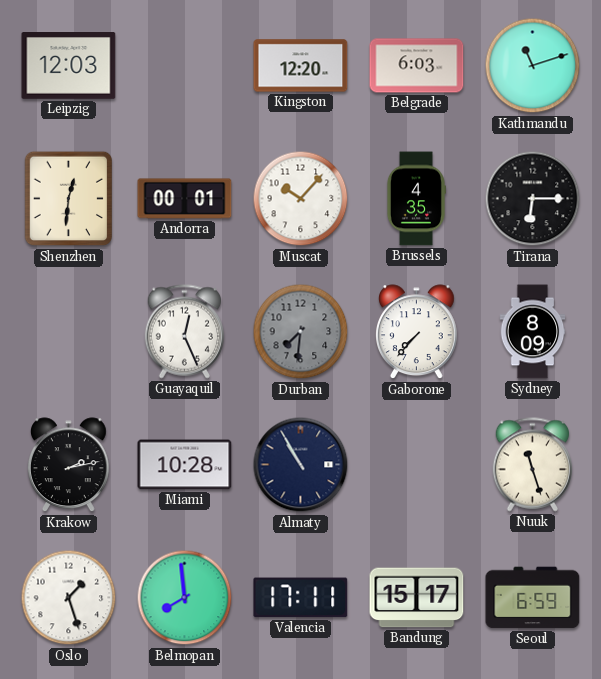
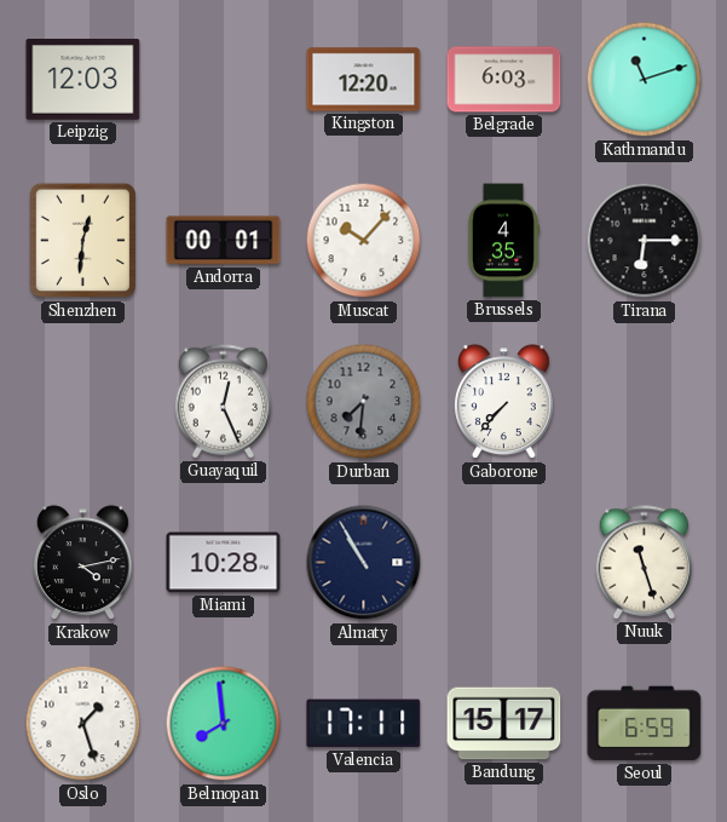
Sydney: 8:09 -> none (533, 332)
Krakow: 2:13 -> 4:13 (82, 563)
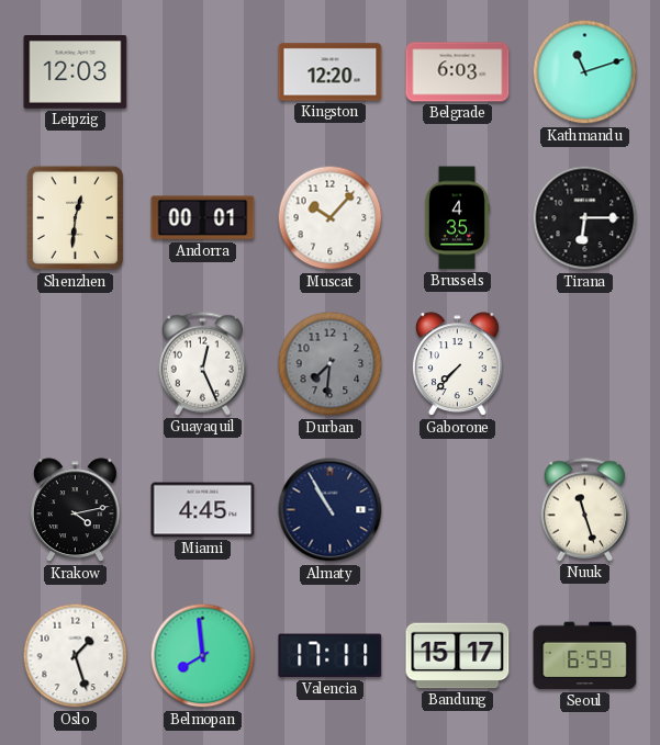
Miami: 10:28 -> 4:45 (203, 510)
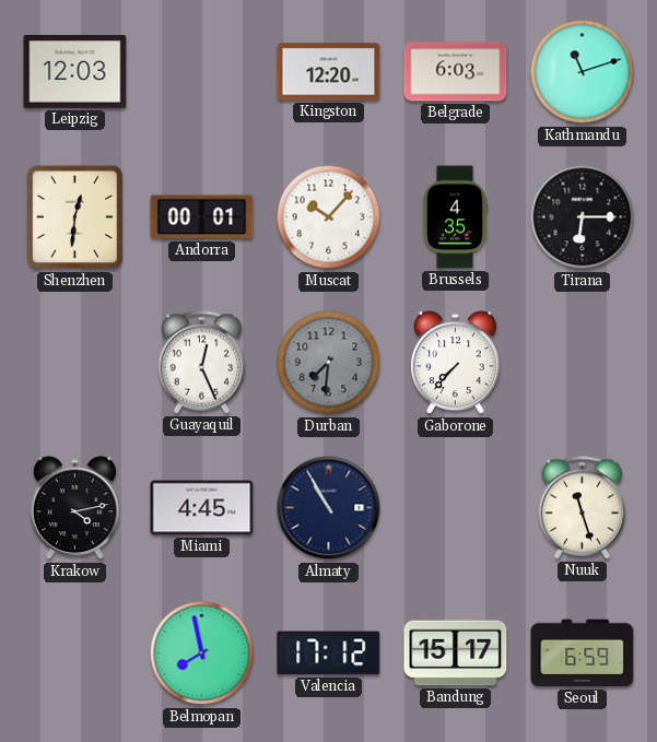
Oslo: 1:27 -> none (76, 656)
Belmopan: 7:59 -> 7:58 (202, 653)
Valencia: 17:11 -> 17:12 (329, 653)
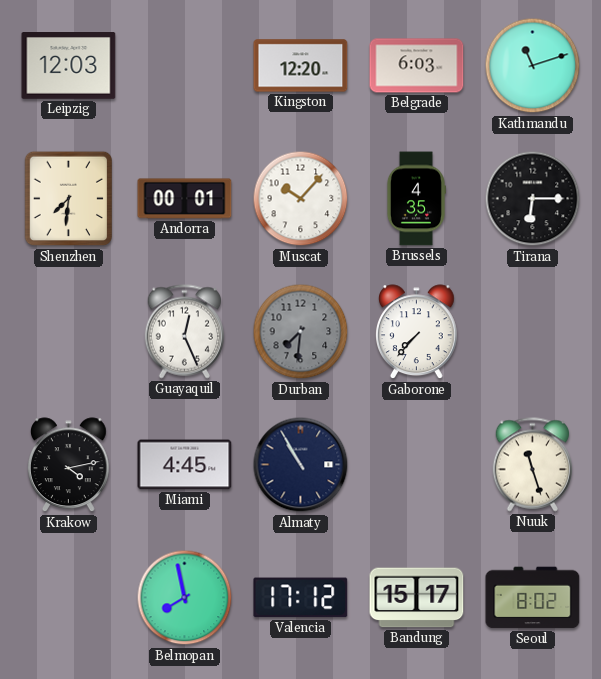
Shenzhen: 12:31 -> 7:31 (69, 199)
Seoul: 6:59 -> 8:02 (533, 598)
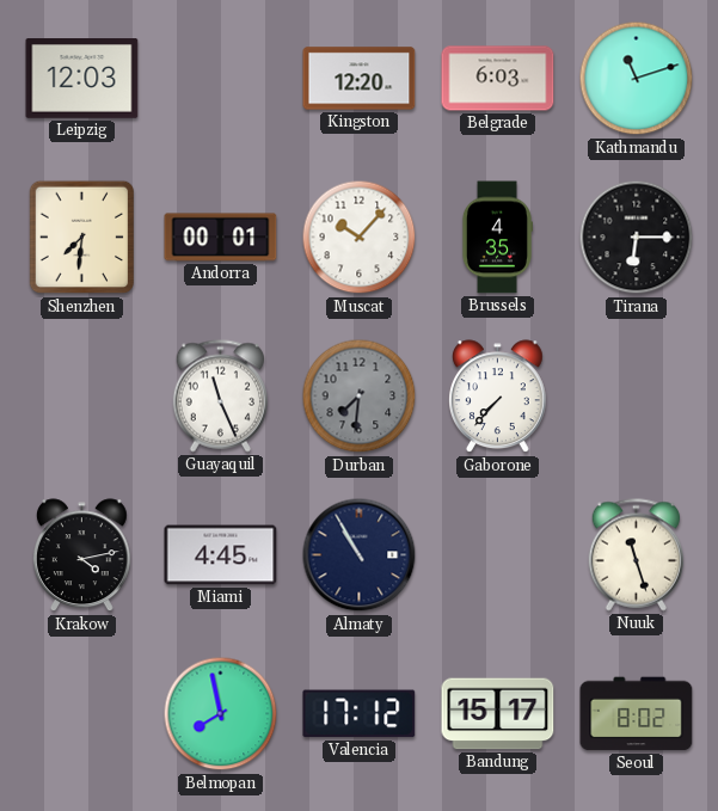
Guayaquil: 12:26 -> 11:26 (220, 397)
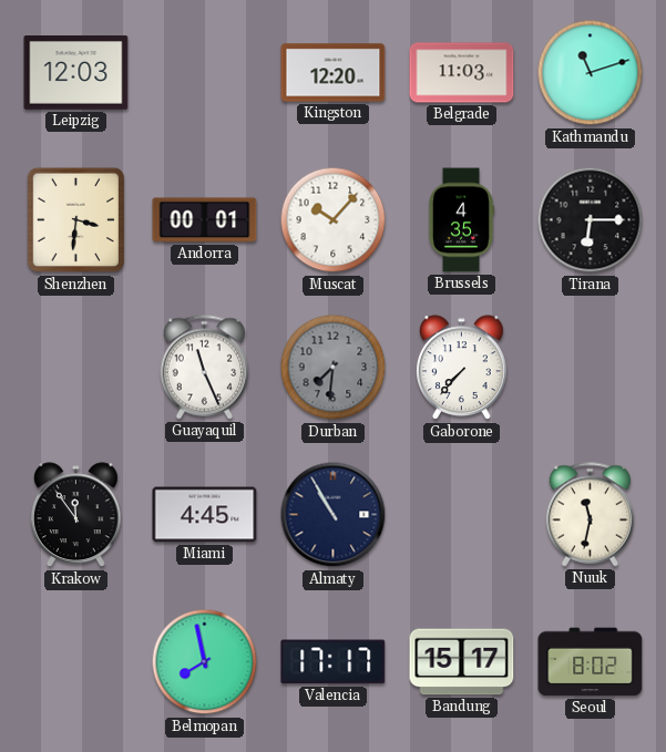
Belgrade: 6:03 -> 11:03 (462, 73)
Shenzhen: 7:31 -> 3:31 (76, 220)
Krakow: 4:13 -> 11:54 (75, 515)
Nuuk: 11:27 -> 11:32 (590, 515)
Valencia: 17:12 -> 17:17 (334, 662)
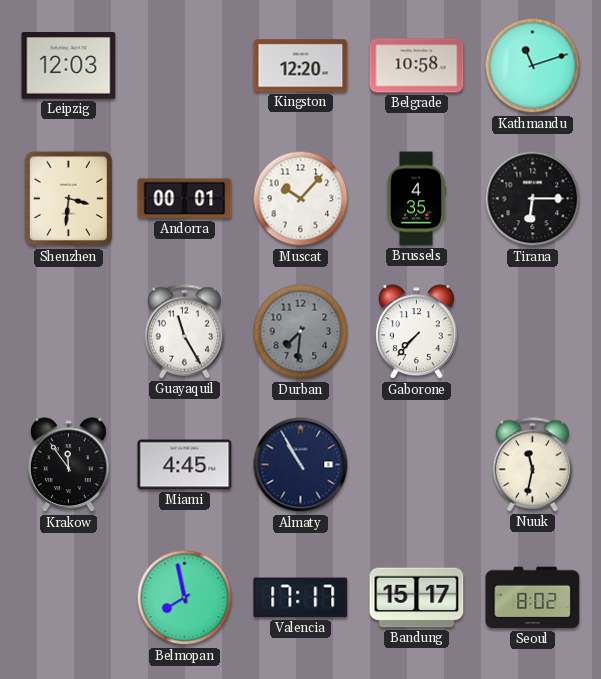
Belgrade: 11:03 -> 10:58 (417, 66)
Guayaquil: 11:26 -> 11:25 (184, 332)
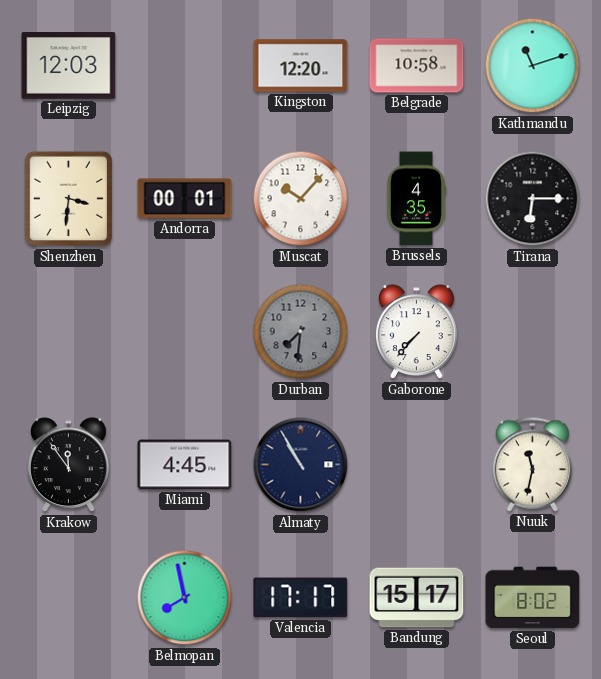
Guayaquil: 11:25 -> none (184, 332)
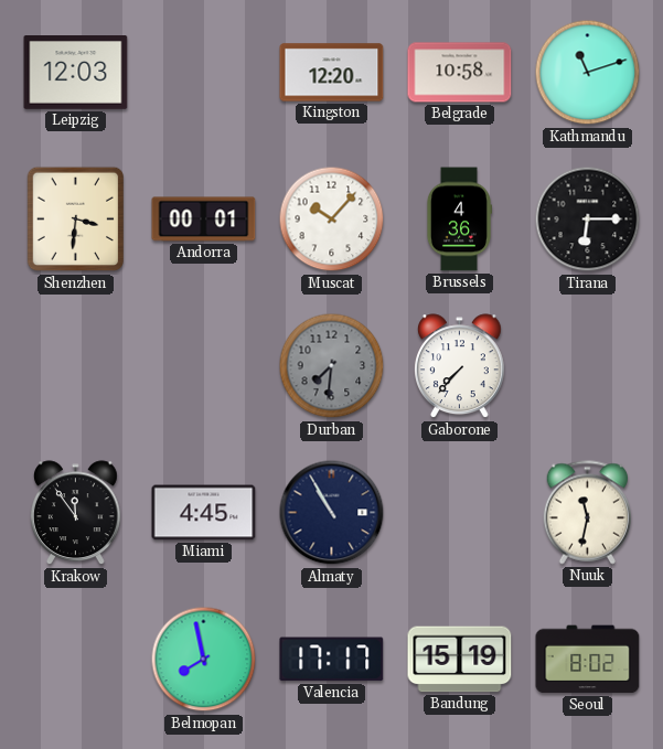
Brussels: 4:35 -> 4:36 (458, 220)
Bandung: 15:17 -> 15:19 (460, 660)
